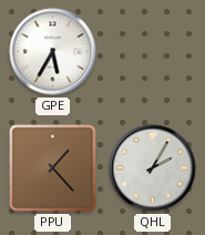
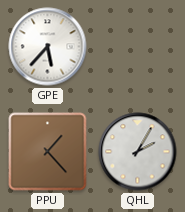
GPE: 5:35 -> 5:37 (48, 47)
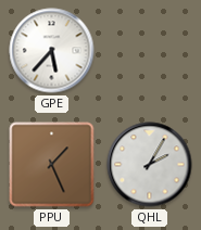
PPU: 1:23 -> 1:26 (52, 165)
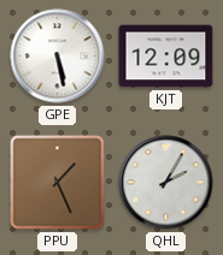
GPE: 5:37 -> 5:28 (58, 57)
KJT: none -> 12:09 (166, 57)
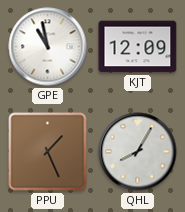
GPE: 5:28 -> 10:58 (48, 47)
QHL: 2:05 -> 8:05 (138, 152)
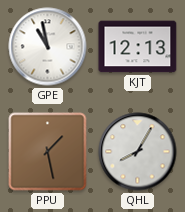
KJT: 12:09 -> 12:13 (138, 47)
PPU: 1:26 -> 1:28 (48, 152)
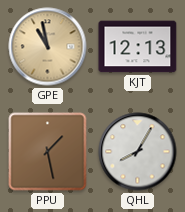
GPE dial: white -> champagne (48, 47)
